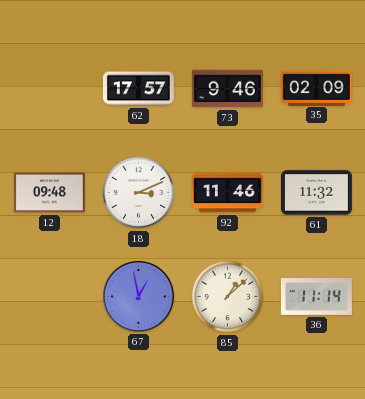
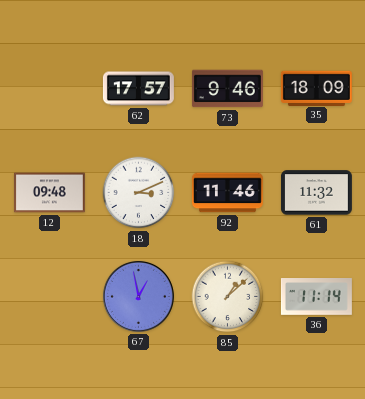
35: 02:09 -> 18:09 (316, 88)
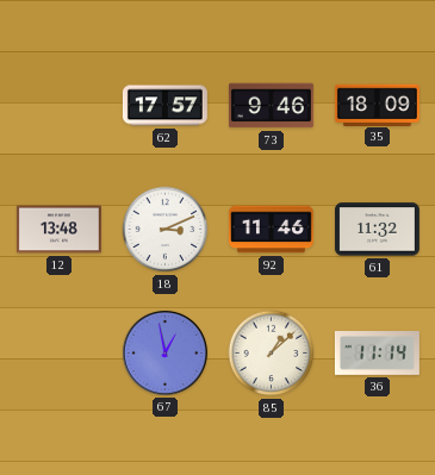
12: 09:48 -> 13:48 (58, 230)
